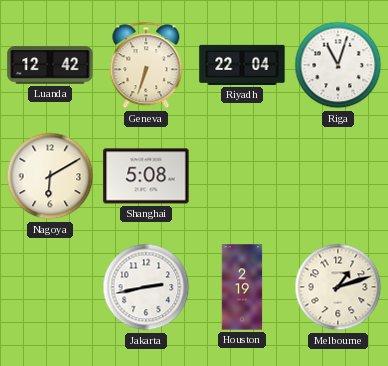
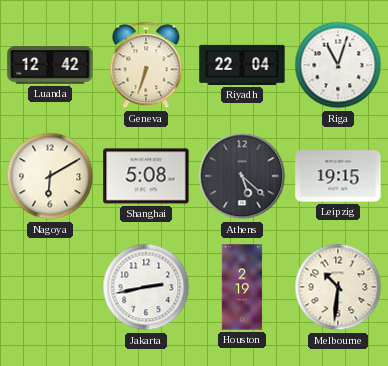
Athens: none -> 5:22 (242, 176)
Leipzig: none -> 19:15 (338, 176)
Melbourne: 1:12 -> 10:31 (338, 287)
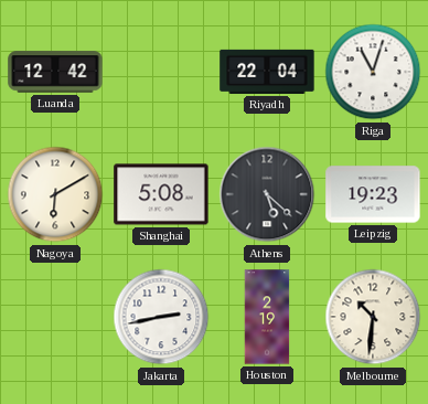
Geneva: 6:33 -> none (146, 65)
Leipzig: 19:15 -> 19:23 (373, 194)
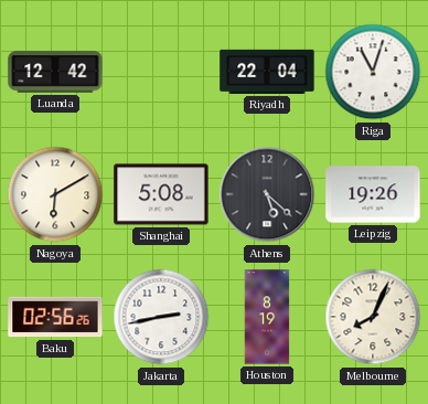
Leipzig: 19:23 -> 19:26 (373, 194)
Baku: none -> 02:56 (55, 317)
Houston: 2:19 -> 8:19 (267, 317)
Melbourne: 10:31 -> 8:04 (373, 317)
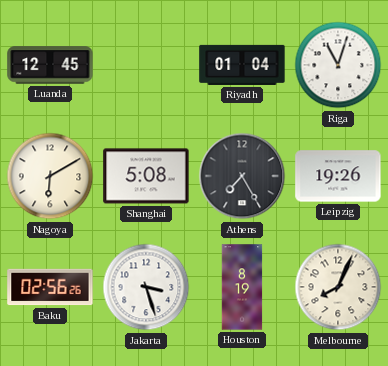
Luanda: 12:42 -> 12:45 (50, 65)
Riyadh: 22:04 -> 01:04 (242, 65)
Athens: 5:22 -> 7:25 (242, 176)
Jakarta: 2:43 -> 3:27 (146, 287)
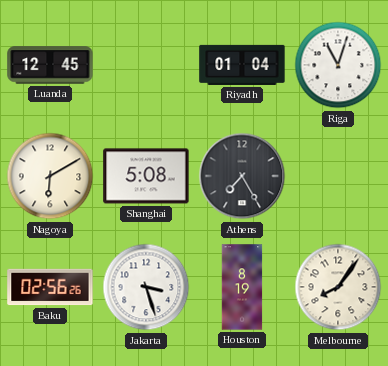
Leipzig: 19:26 -> none (338, 176)
Melbourne: 8:04 -> 8:06 (338, 287)
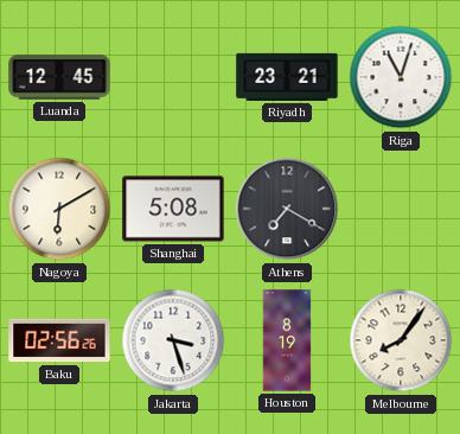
Riyadh: 01:04 -> 23:21 (287, 77)
Athens: 7:25 -> 7:20 (287, 209)
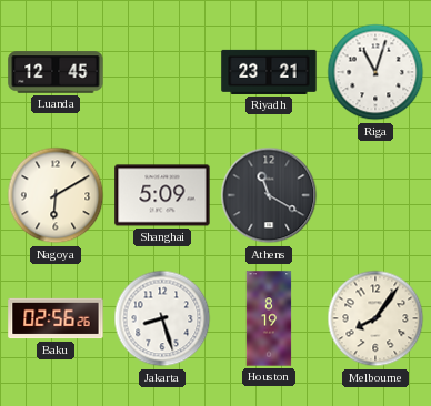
Shanghai: 5:08 -> 5:09 (162, 195)
Athens: 7:20 -> 11:20 (269, 195)
Jakarta: 3:27 -> 8:27 (162, 318)
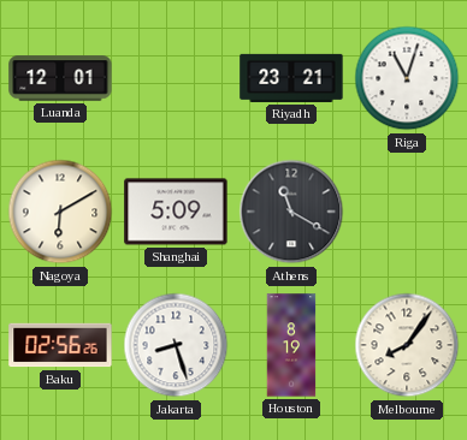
Luanda: 12:45 -> 12:01 (60, 78)
